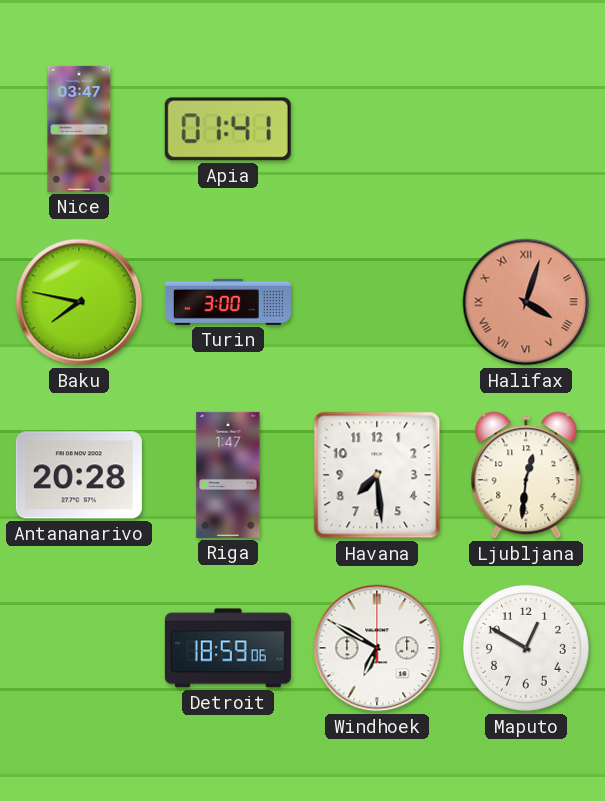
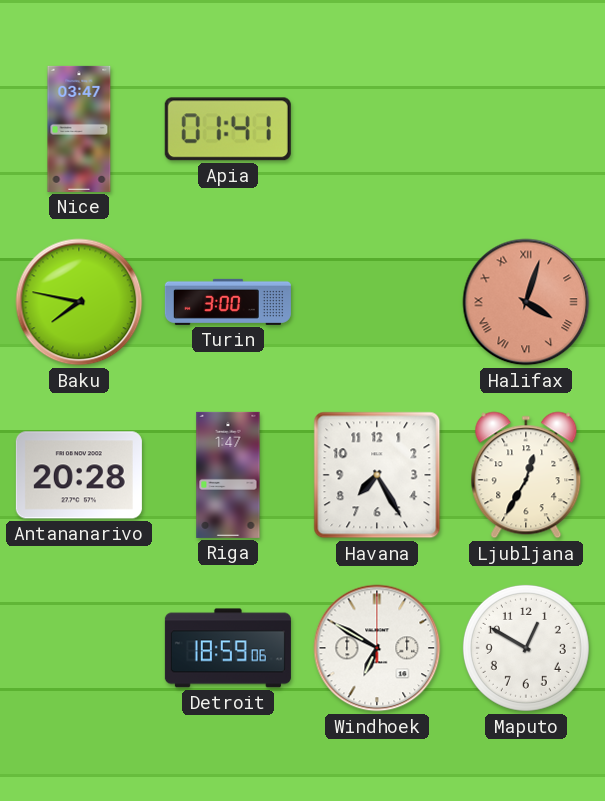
Havana: 7:29 -> 7:25 (377, 475)
Ljubljana: 12:31 -> 12:35 (526, 475)
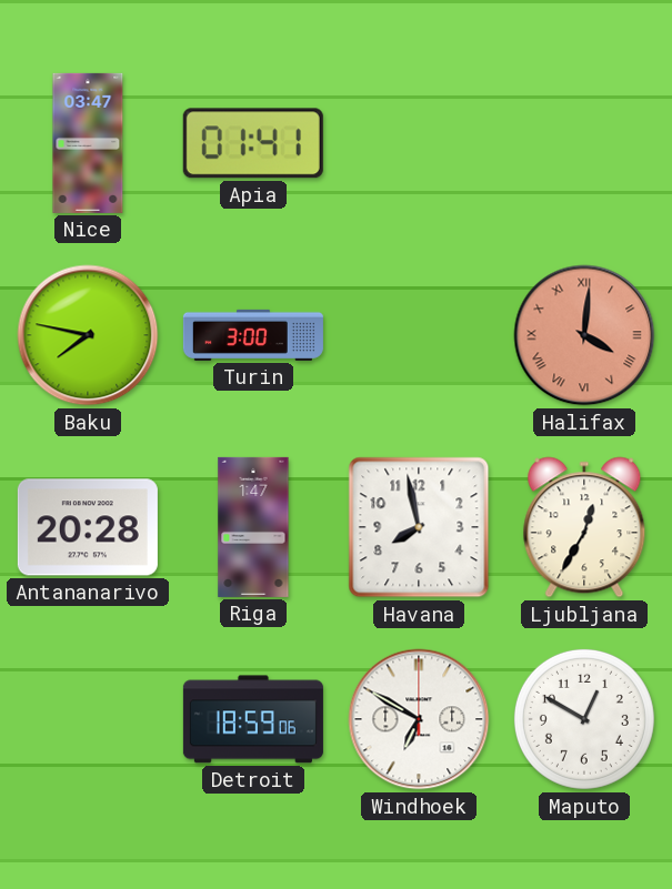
Halifax: 4:03 -> 4:01 (584, 335)
Havana: 7:25 -> 7:58 (419, 527)
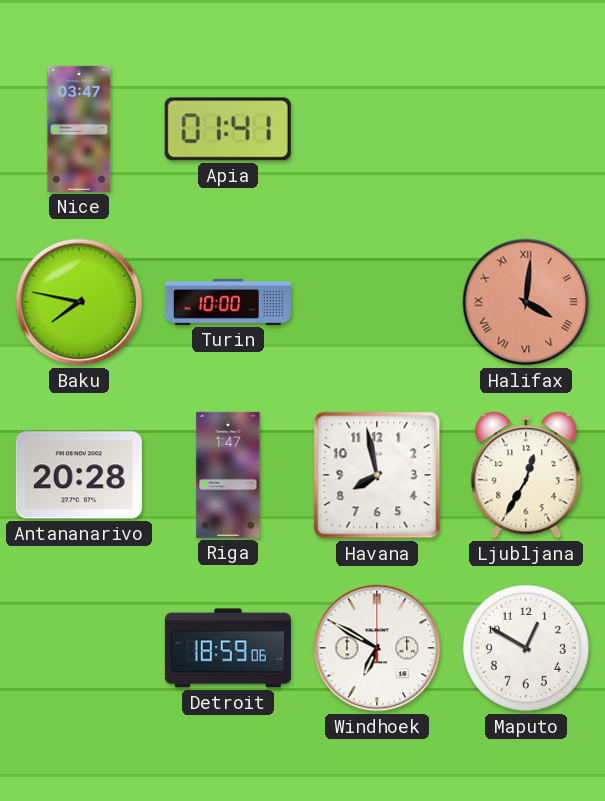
Turin: 3:00 -> 10:00 (228, 302)
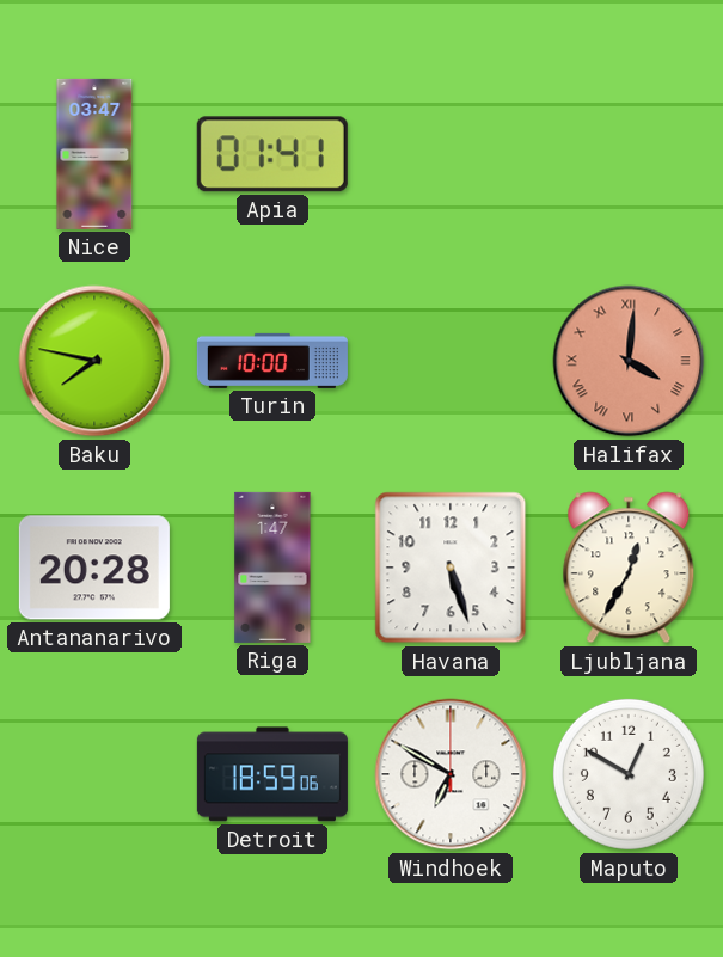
Havana: 7:58 -> 5:27 (451, 568)
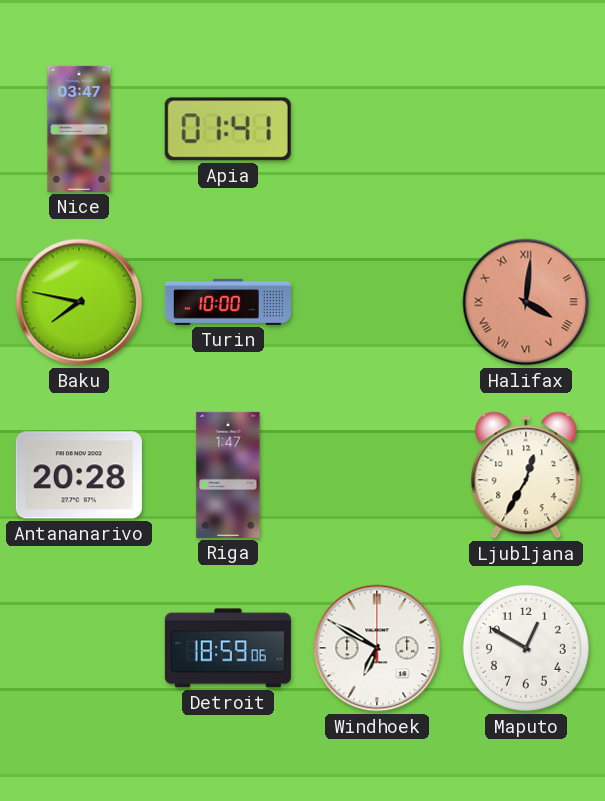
Havana: 5:27 -> none (451, 568)
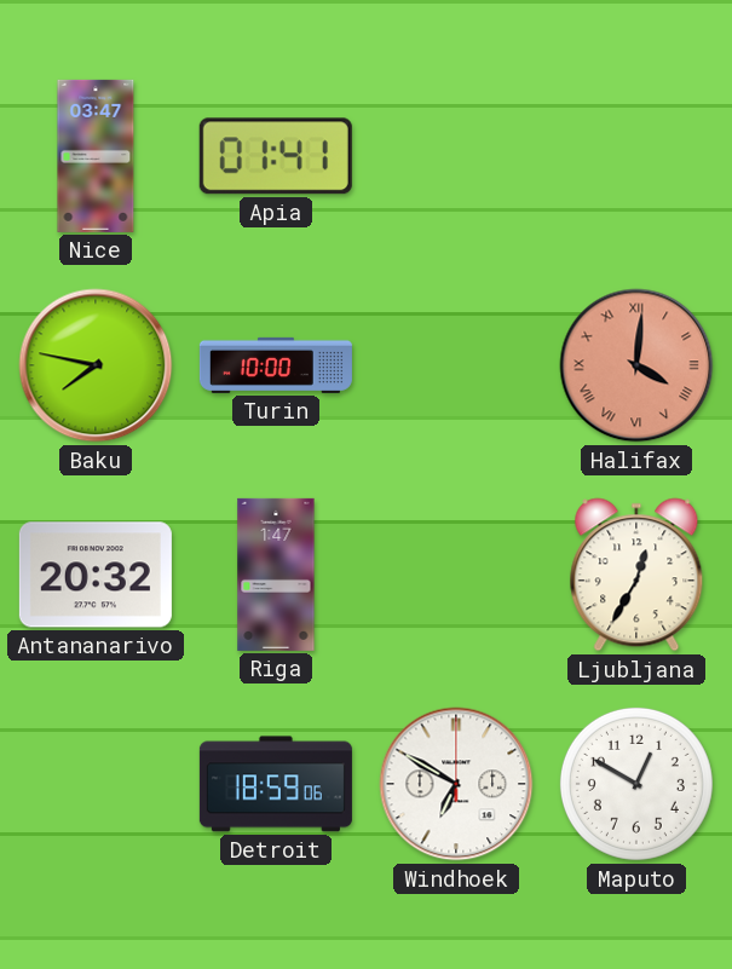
Antananarivo: 20:28 -> 20:32 (96, 575)
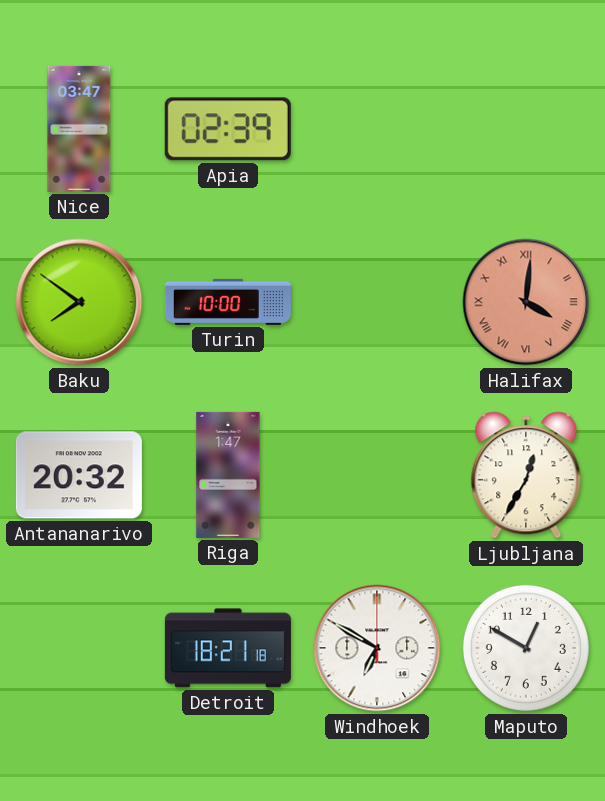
Apia: 01:41 -> 02:39 (228, 129)
Baku: 7:47 -> 7:51 (79, 302)
Detroit: 18:59 -> 18:21 (228, 648)
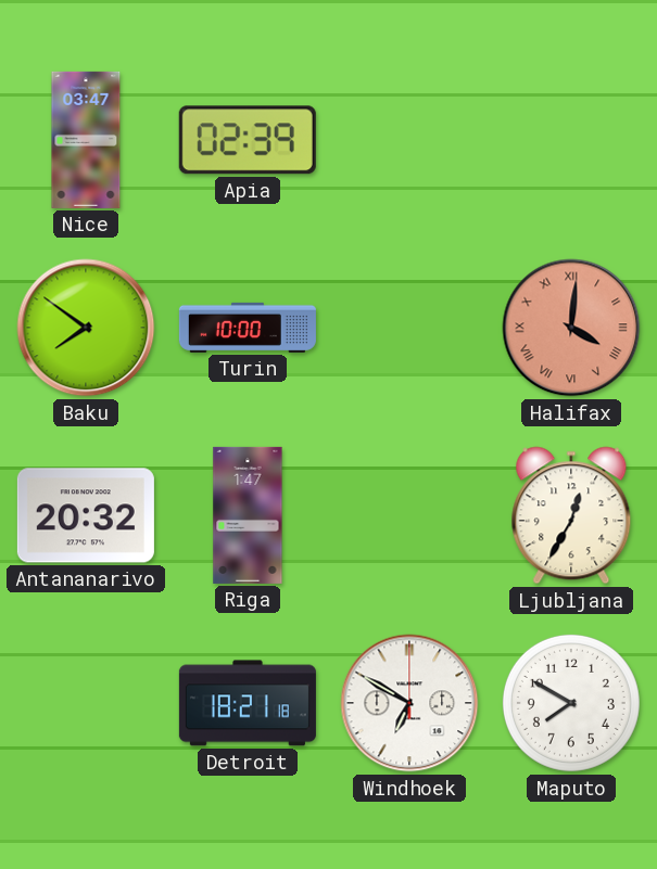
Maputo: 12:50 -> 7:50 (571, 703)
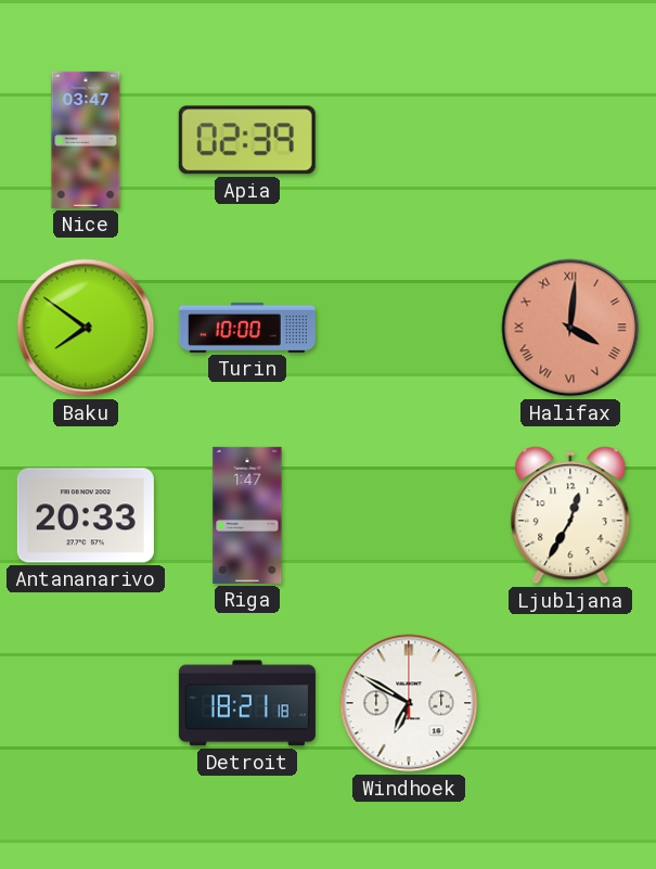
Antananarivo: 20:32 -> 20:33 (86, 515)
Maputo: 7:50 -> none (571, 703)
